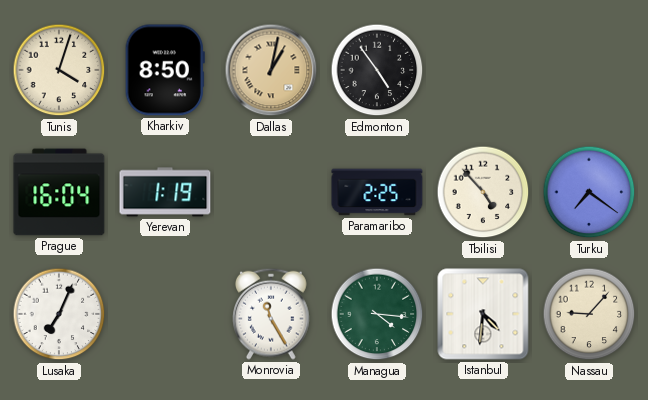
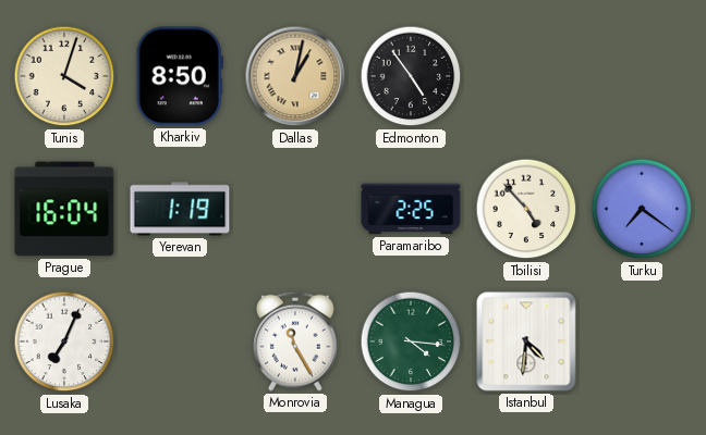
Nassau: 9:07 -> none (589, 314)
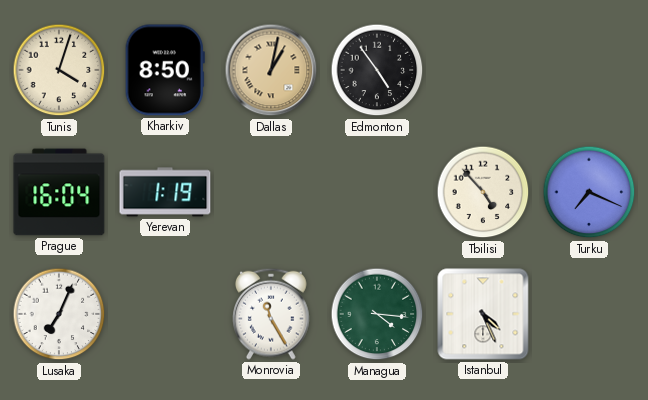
Paramaribo: 2:25 -> none (411, 209)
Turku: 7:21 -> 7:19 (589, 192)
Istanbul: 4:31 -> 4:26 (483, 314)
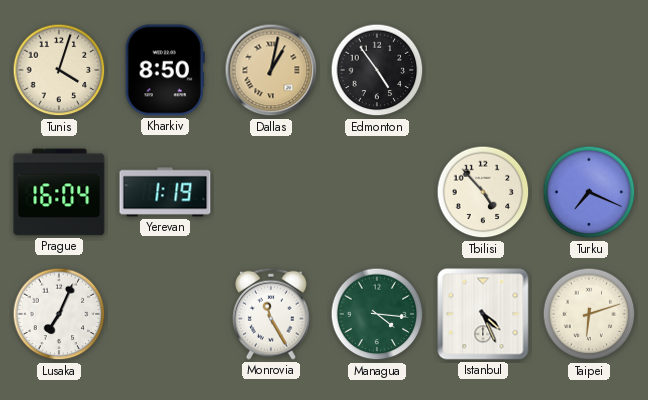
Taipei: none -> 6:12 (589, 314)
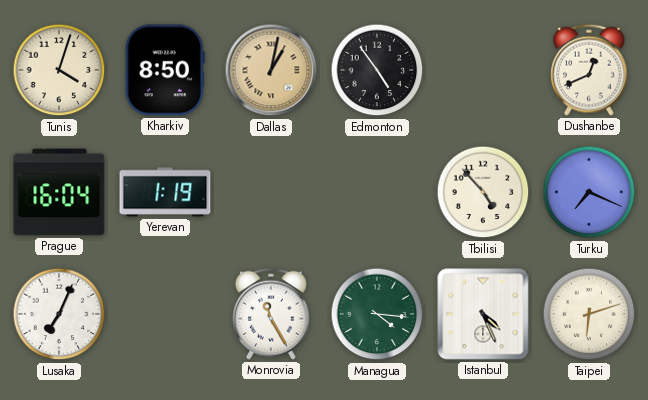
Dushanbe: none -> 12:41 (590, 70)
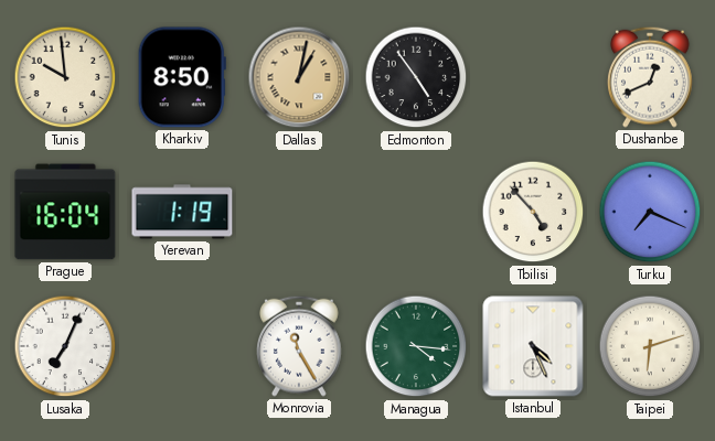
Tunis: 4:03 -> 9:59 (65, 77)
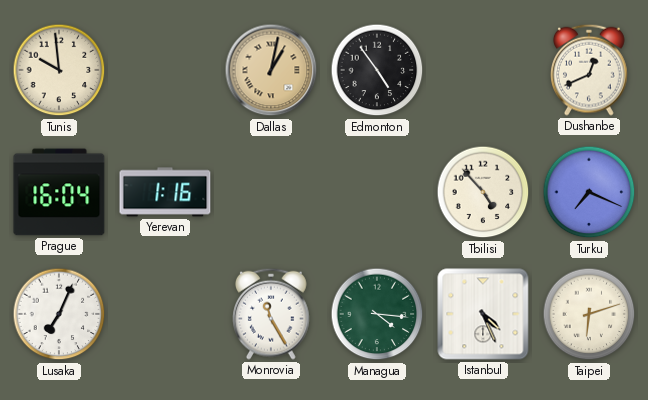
Kharkiv: 8:50 -> none (182, 77)
Yerevan: 1:19 -> 1:16 (165, 192)
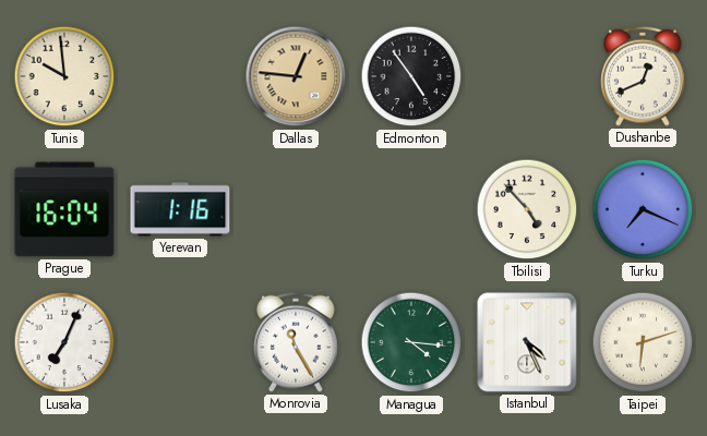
Dallas: 1:02 -> 12:46 (296, 76)
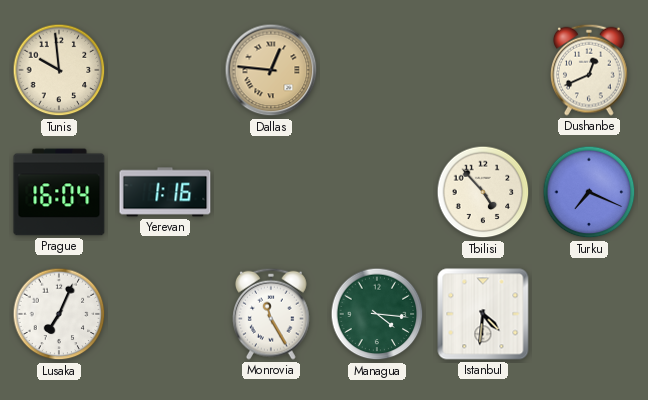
Edmonton: 4:54 -> none (411, 76)
Istanbul: 4:26 -> 4:31 (483, 314)
Taipei: 6:12 -> none (643, 342)
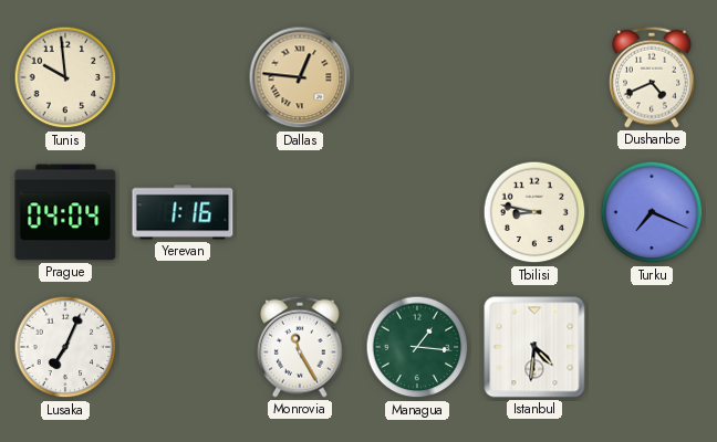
Dushanbe: 12:41 -> 4:41 (653, 77)
Prague: 16:04 -> 04:04 (65, 212)
Tbilisi: 4:53 -> 8:47 (534, 212)
Managua: 4:16 -> 1:16 (417, 347)
